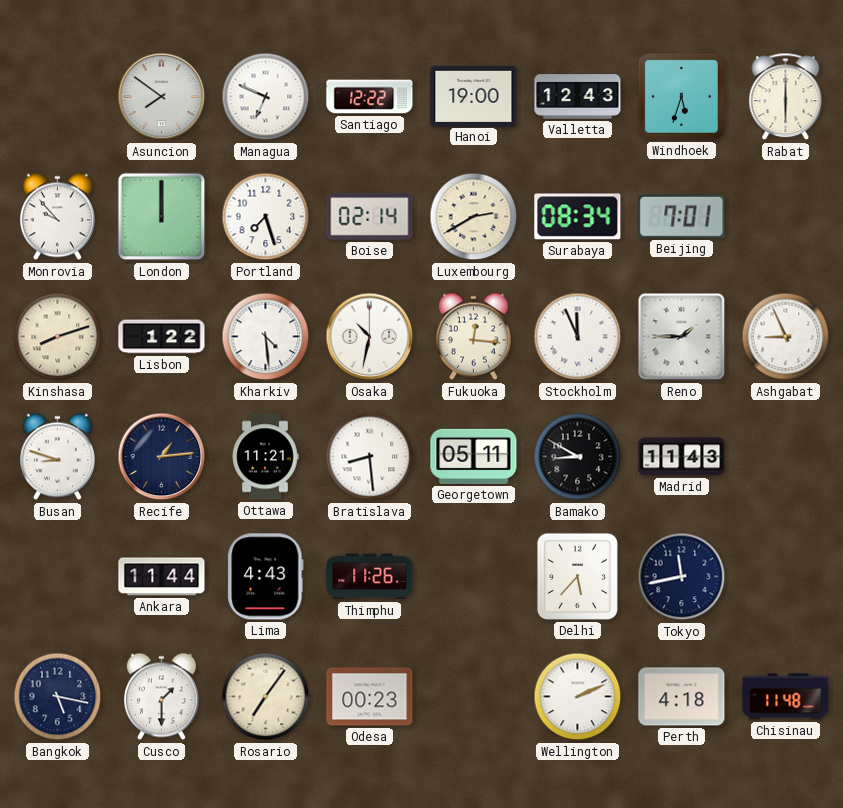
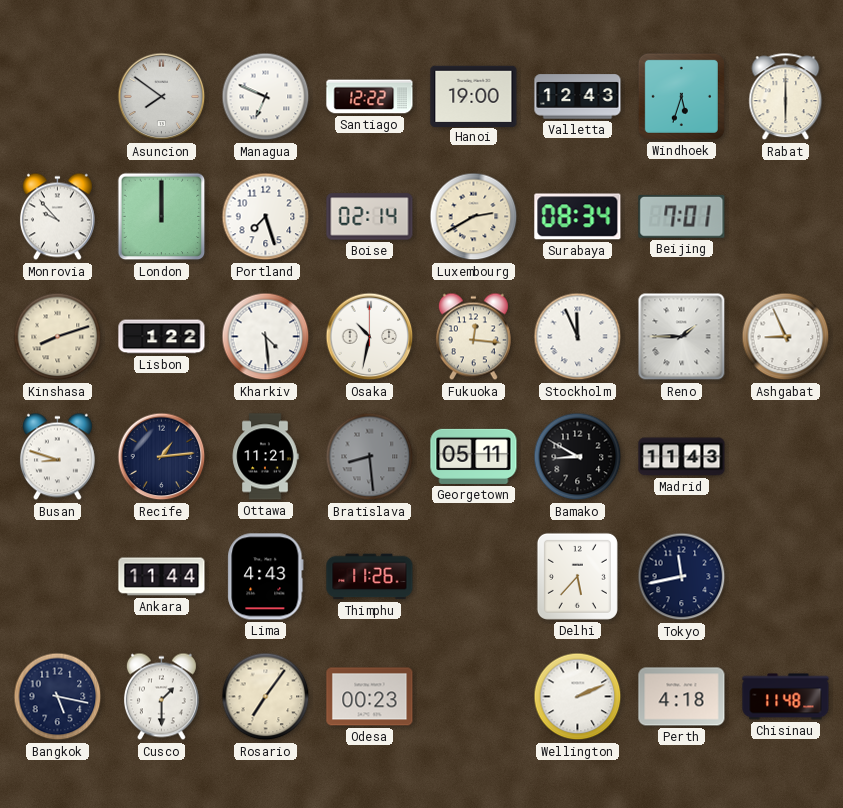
Bratislava dial: white -> grey (370, 457)
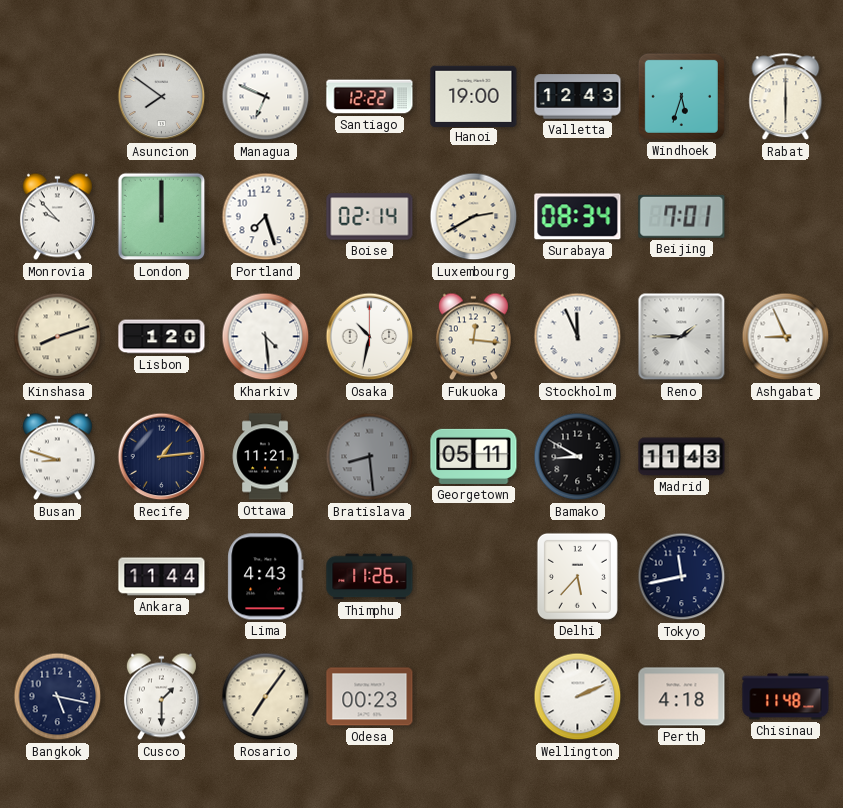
Lisbon: 1:22 -> 1:20 (162, 337)
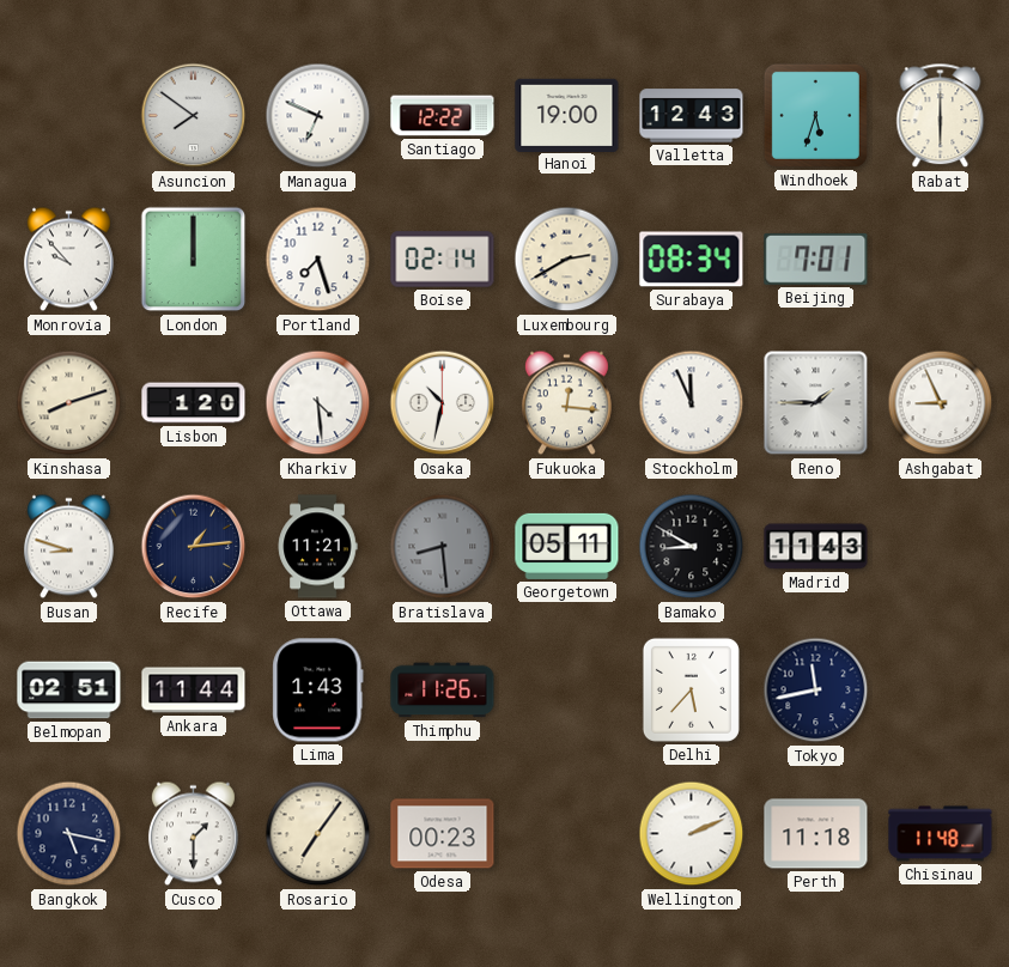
Belmopan: none -> 02:51 (69, 691)
Lima: 4:43 -> 1:43 (318, 691)
Perth: 4:18 -> 11:18 (816, 834)
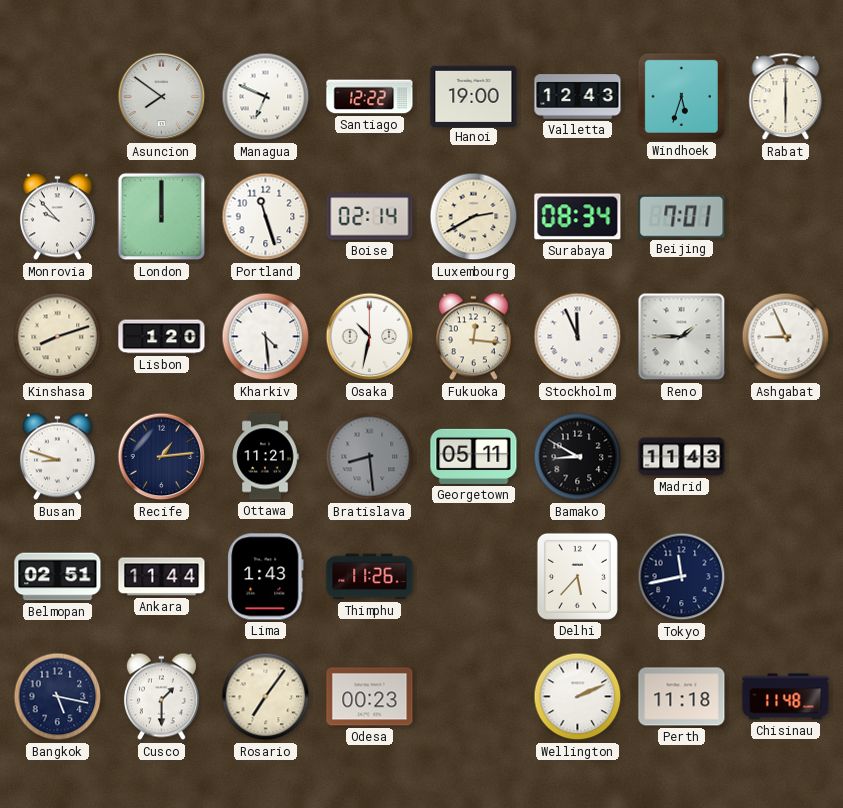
Portland: 7:27 -> 11:27 (266, 217)
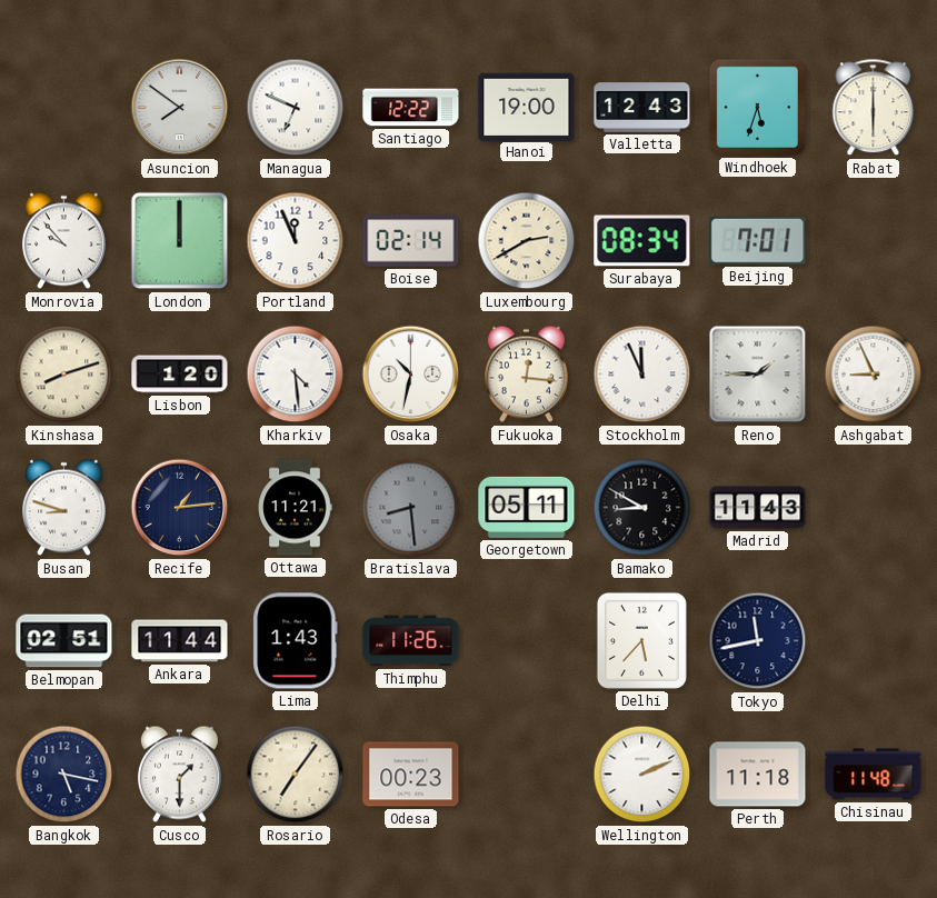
Portland: 11:27 -> 11:56 (296, 241)
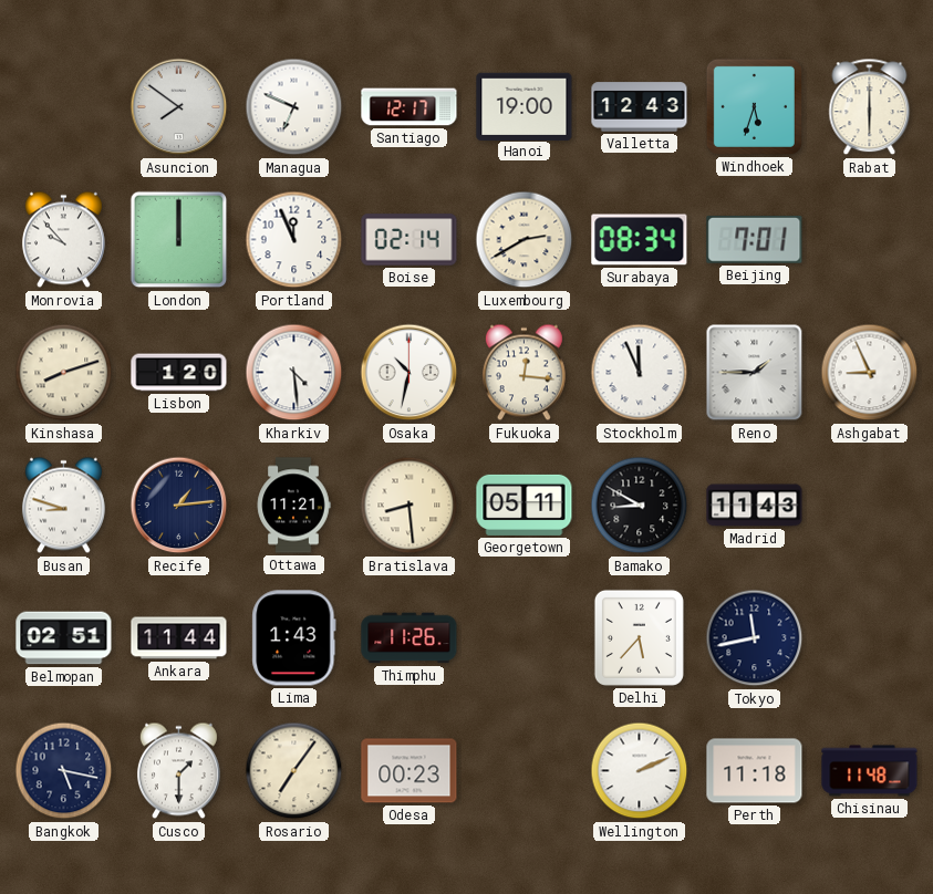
Santiago: 12:22 -> 12:17 (410, 107)
Bratislava dial: grey -> cream (410, 506)
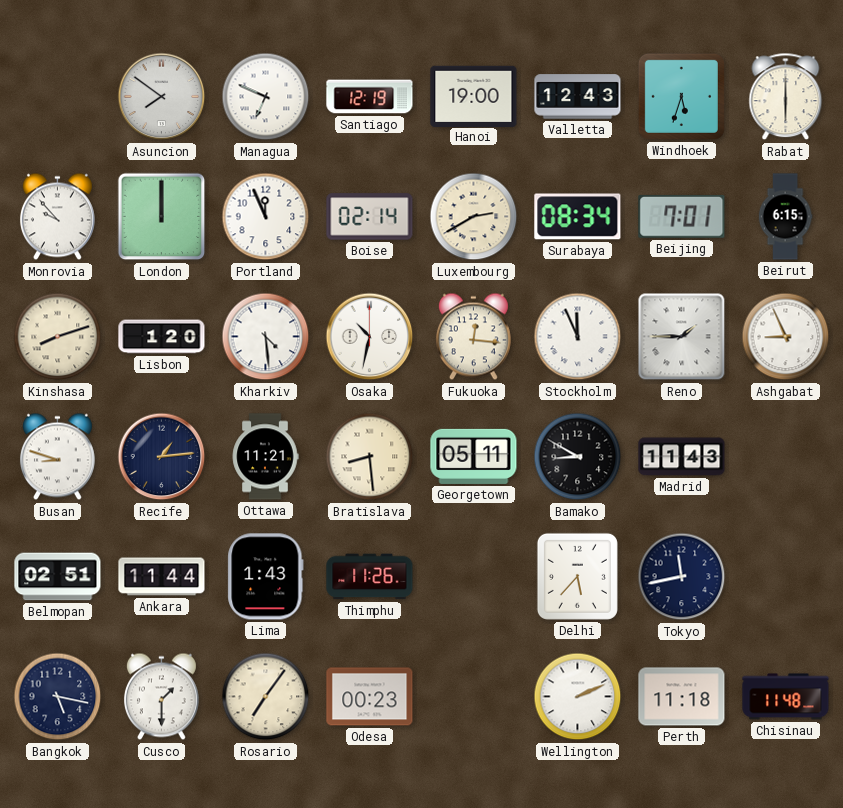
Santiago: 12:17 -> 12:19 (370, 97)
Beirut: none -> 6:15 (785, 217)
